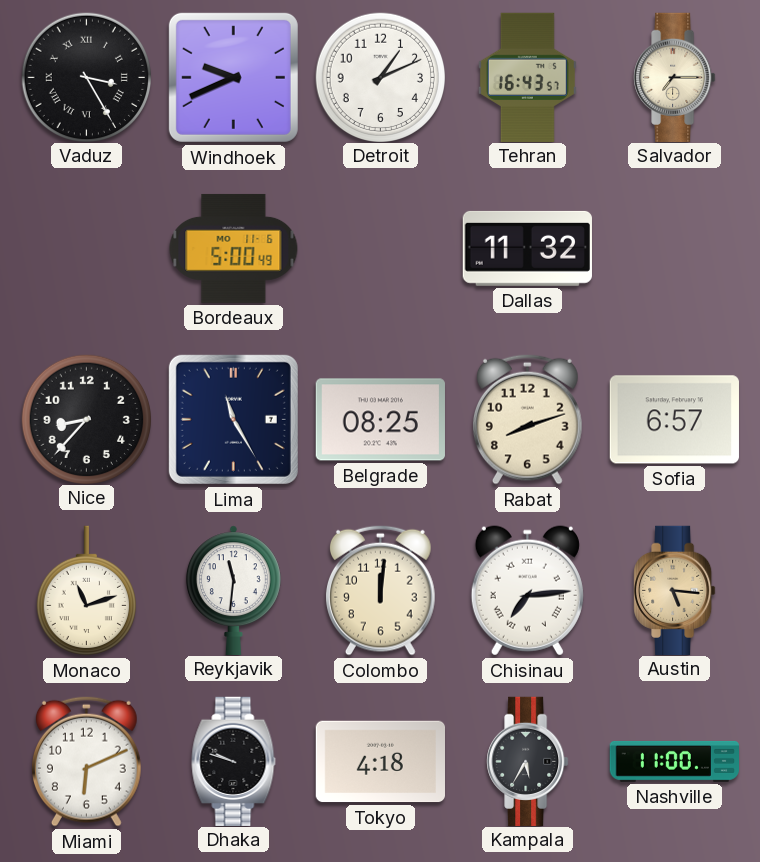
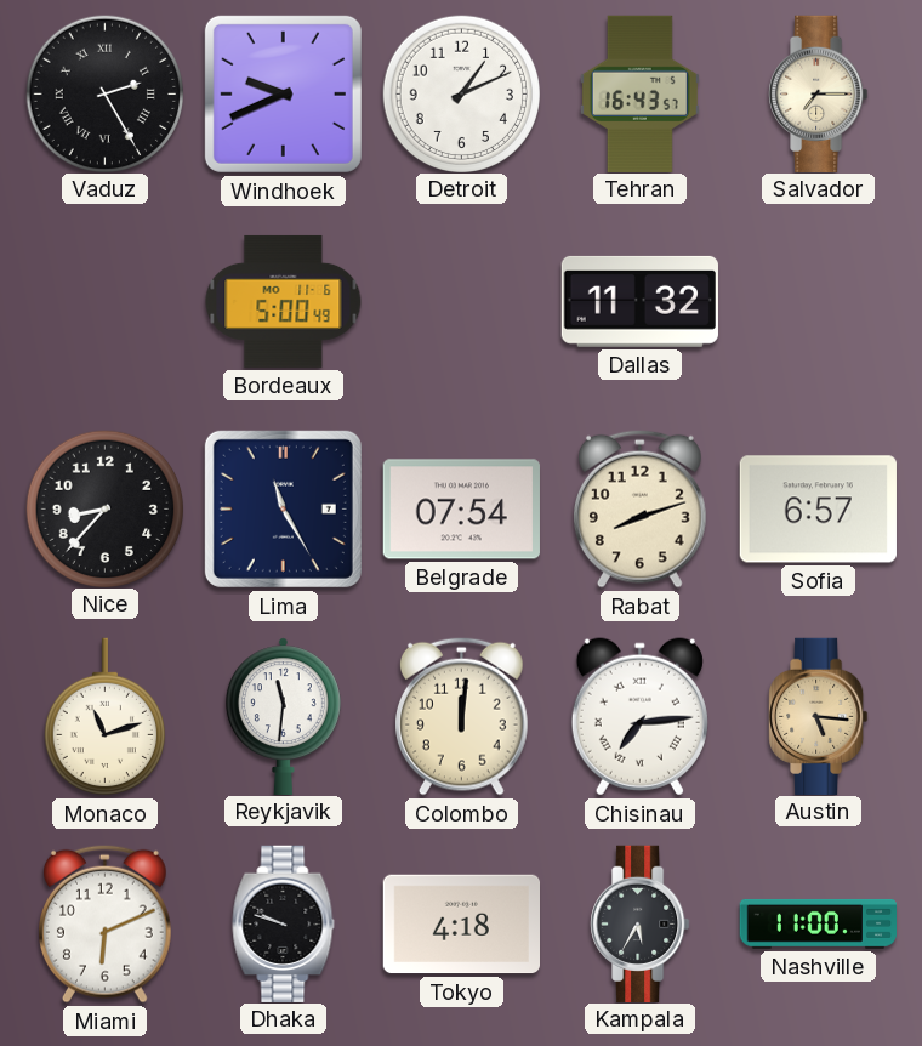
Vaduz: 3:25 -> 2:25 (104, 93)
Belgrade: 08:25 -> 07:54 (461, 510)
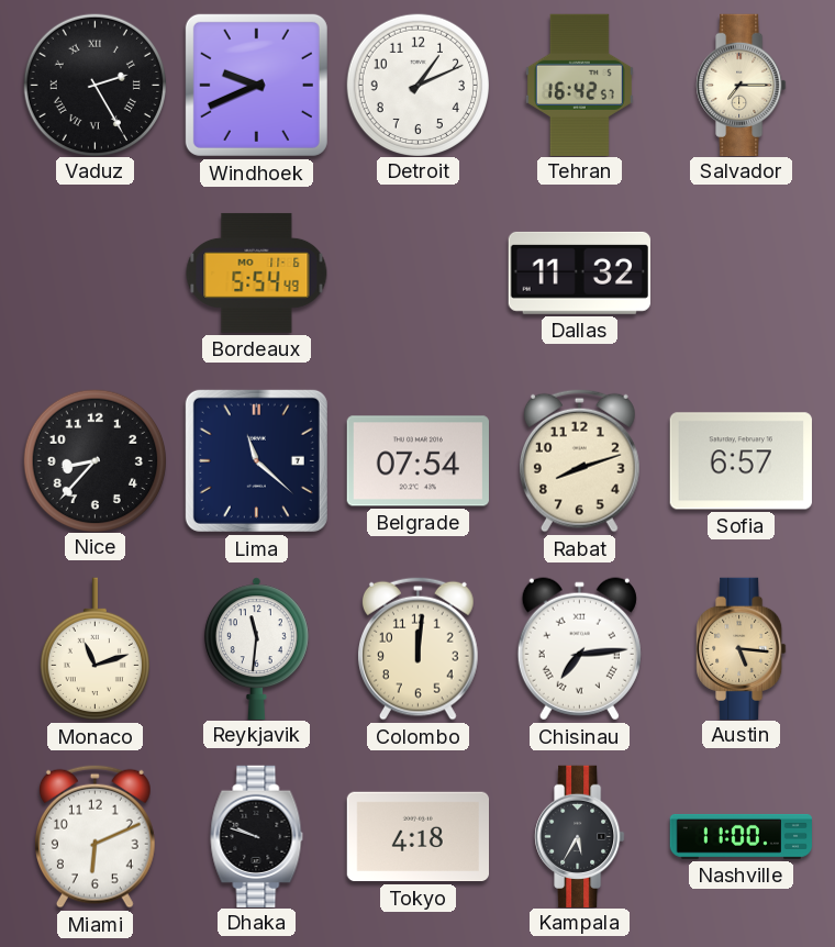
Tehran: 16:43 -> 16:42 (579, 85)
Bordeaux: 5:00 -> 5:54 (257, 272)
Lima: 11:25 -> 11:22 (256, 460)
